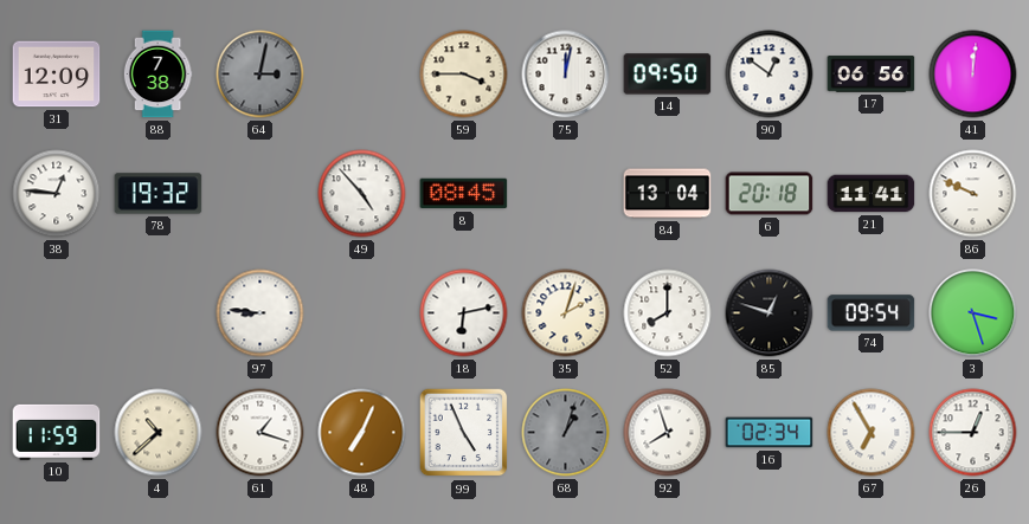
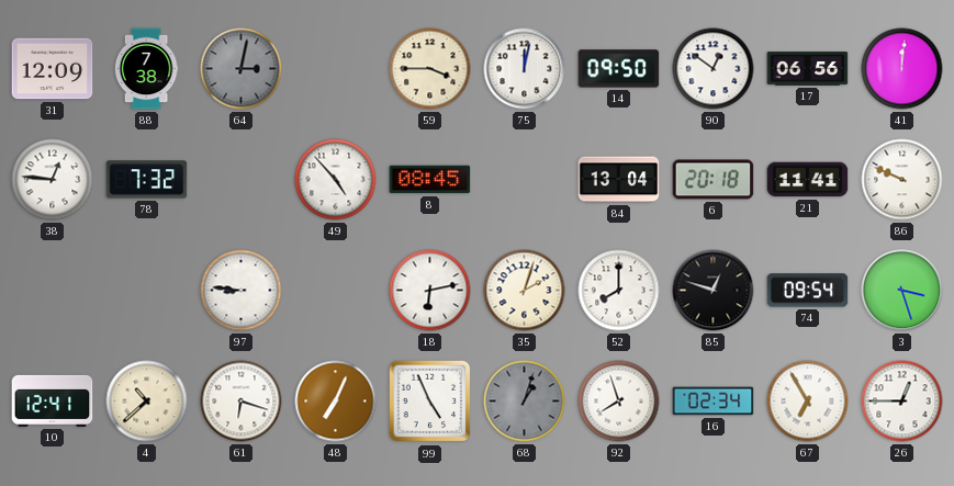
78: 19:32 -> 7:32 (147, 180)
10: 11:59 -> 12:41 (53, 400)
61: 1:18 -> 6:18 (242, 402)
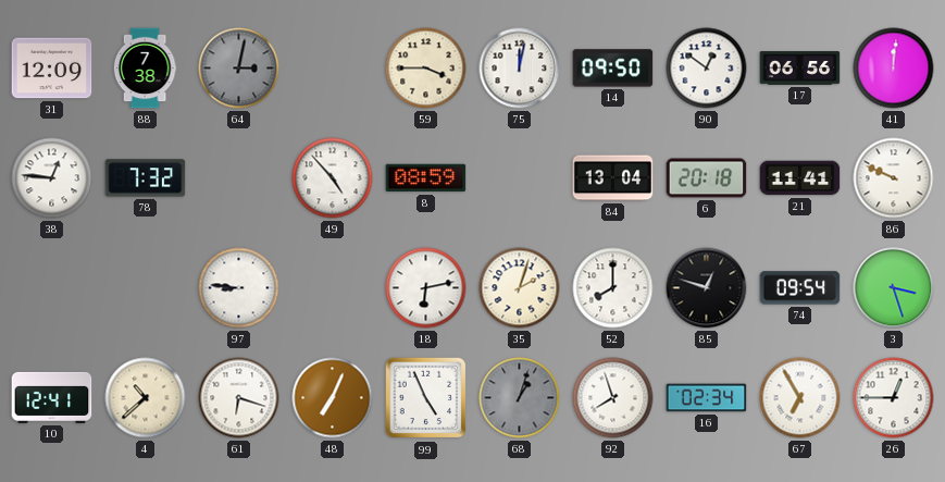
8: 08:45 -> 08:59 (426, 178)
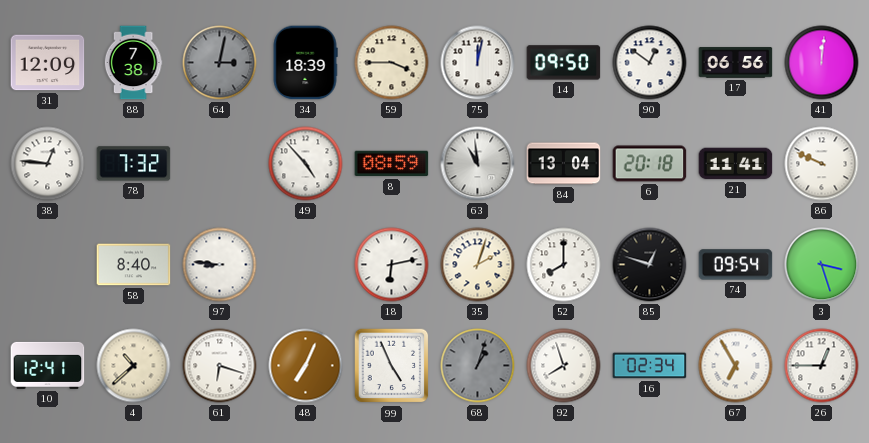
34: none -> 18:39 (305, 63)
63: none -> 10:59 (478, 164)
58: none -> 8:40 (134, 265)
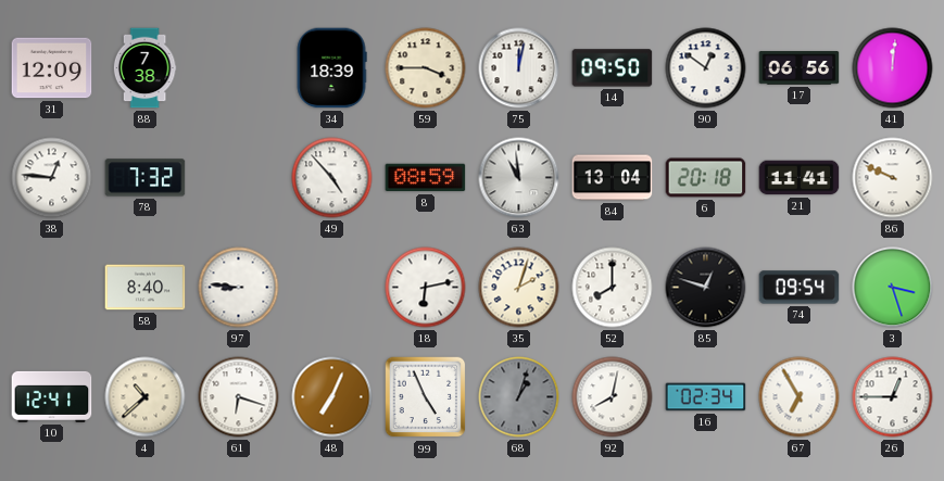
64: 3:02 -> none (220, 63)
92: 7:57 -> 8:02 (613, 397)
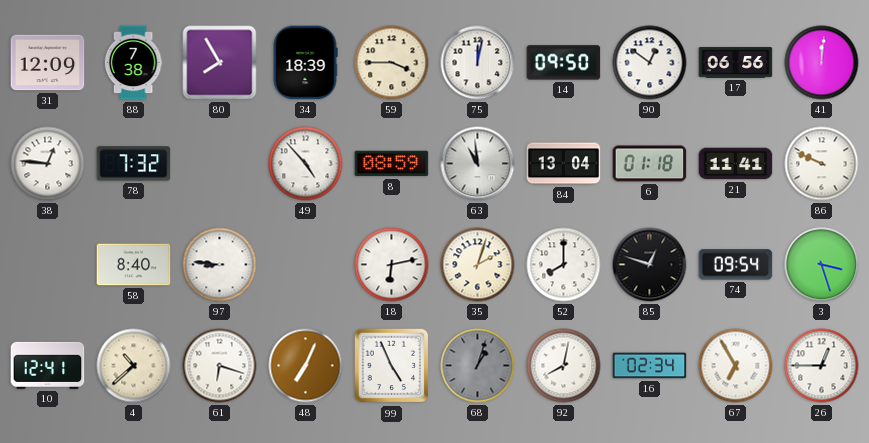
80: none -> 7:55 (220, 63)
6: 20:18 -> 01:18 (650, 164)
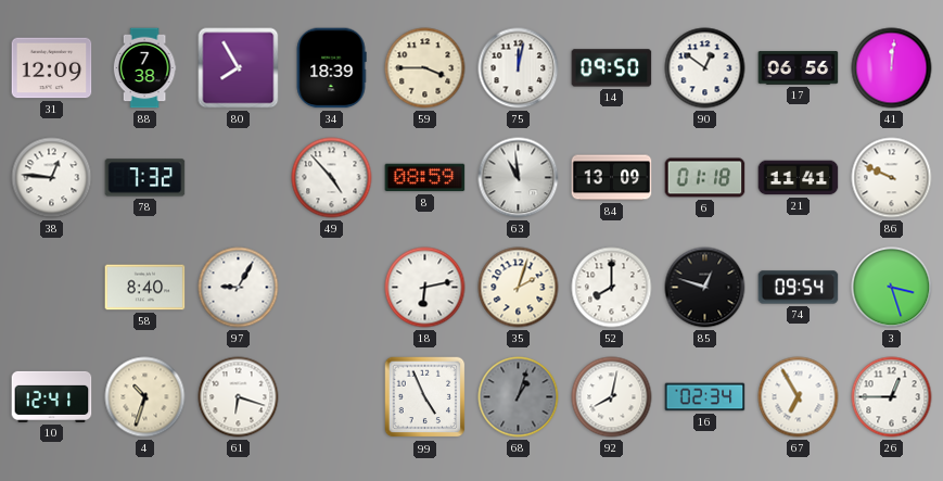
84: 13:04 -> 13:09 (612, 178)
97: 8:46 -> 9:05 (239, 288)
4: 10:38 -> 10:33 (145, 397)
48: 7:04 -> none (306, 366)
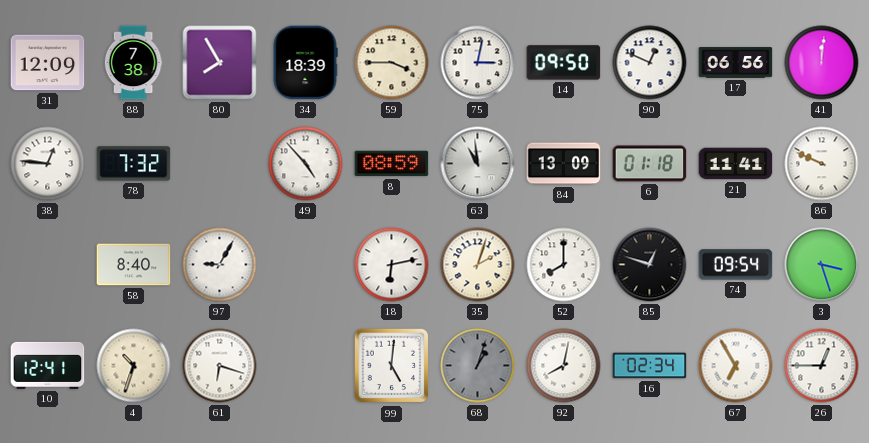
75: 12:02 -> 3:02 (478, 63)
90: 12:51 -> 12:49 (650, 63)
99: 4:56 -> 5:01 (392, 366)
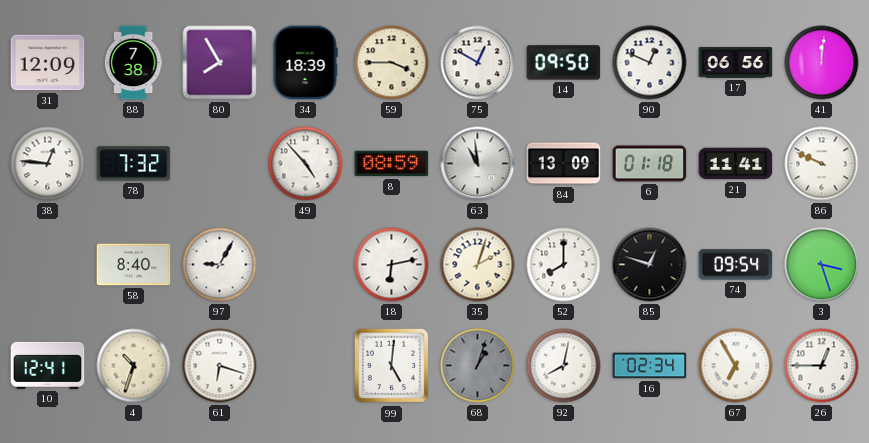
75: 3:02 -> 12:50 (478, 63)
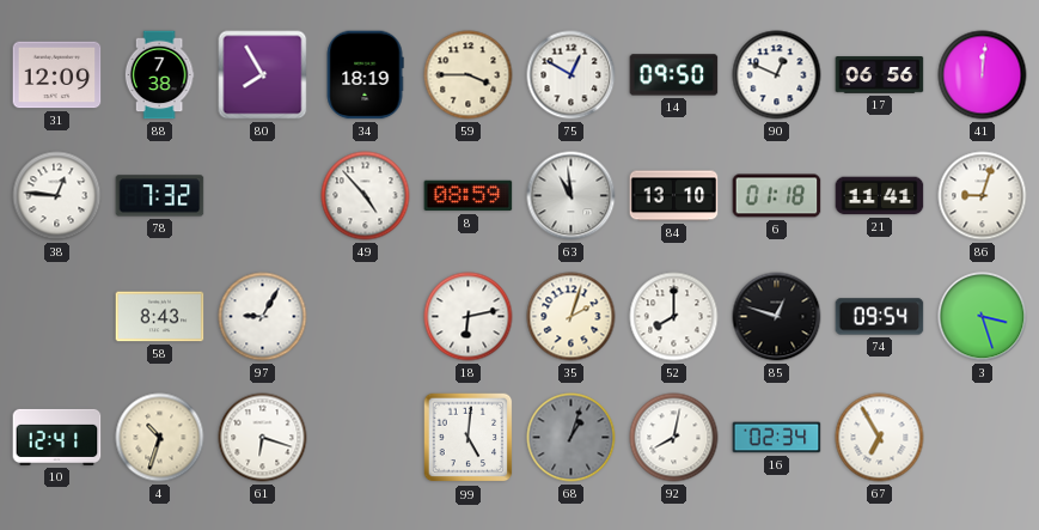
34: 18:39 -> 18:19 (365, 75)
84: 13:09 -> 13:10 (674, 196)
86: 9:49 -> 9:03 (983, 196)
58: 8:40 -> 8:43 (160, 317)
26: 12:45 -> none (822, 366)
